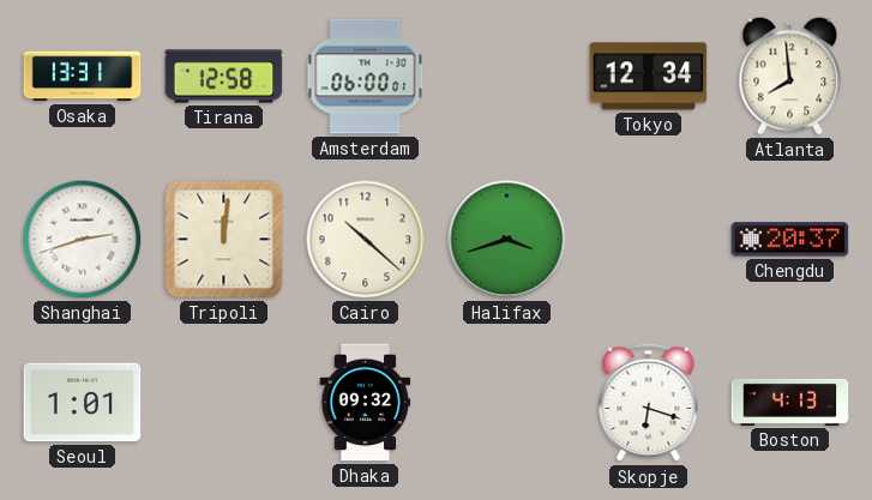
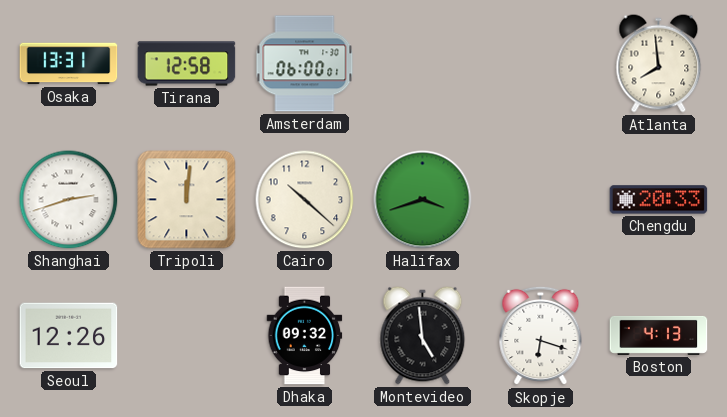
Tokyo: 12:34 -> none (649, 77)
Chengdu: 20:37 -> 20:33 (659, 200)
Seoul: 1:01 -> 12:26 (69, 336)
Montevideo: none -> 4:59 (423, 336)
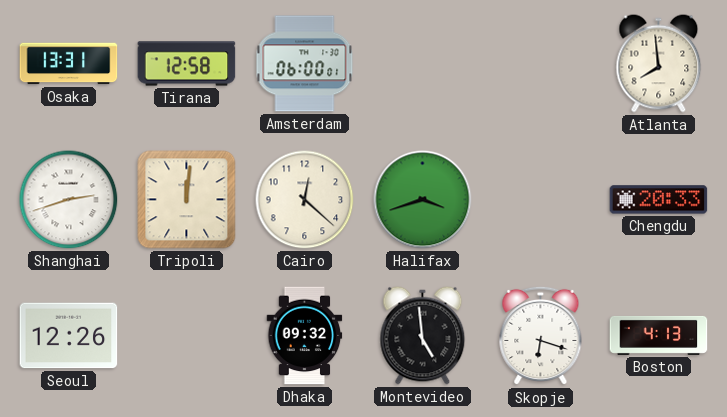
Cairo: 10:22 -> 12:22 (305, 200)
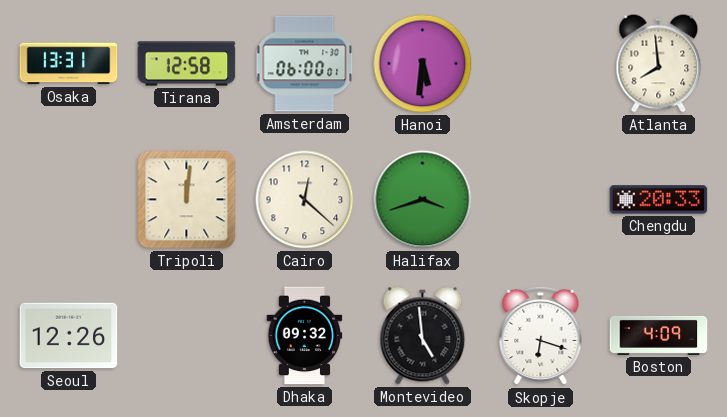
Hanoi: none -> 5:31 (423, 64)
Shanghai: 2:42 -> none (69, 200)
Boston: 4:13 -> 4:09 (659, 335)
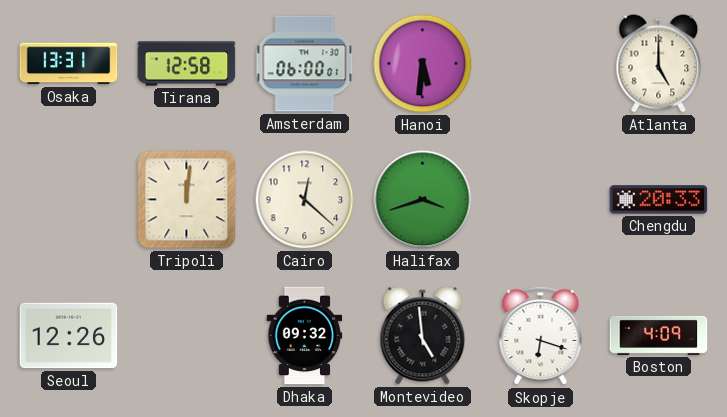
Atlanta: 7:59 -> 5:00 (659, 64)
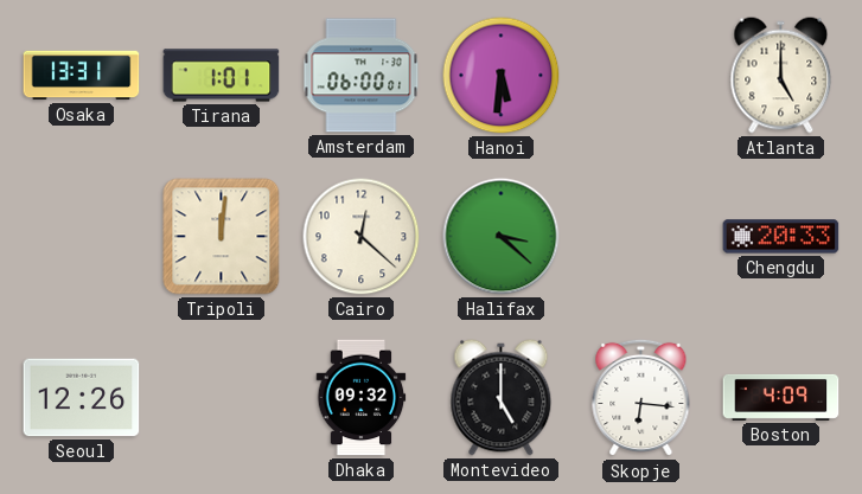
Tirana: 12:58 -> 1:01 (222, 76)
Halifax: 3:42 -> 3:22 (502, 237)
Montevideo: 4:59 -> 5:00 (502, 398)
Skopje: 6:18 -> 6:16 (641, 398)
